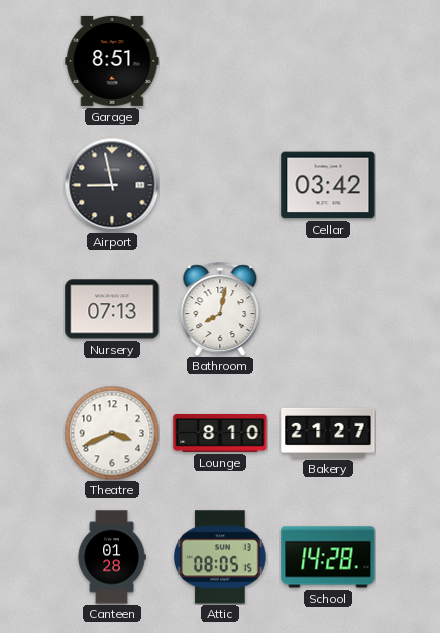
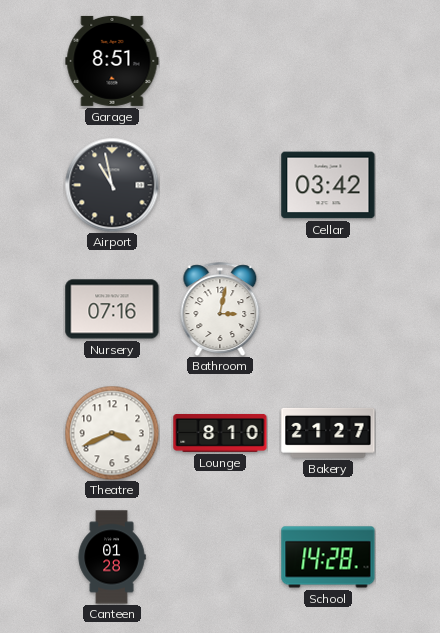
Airport: 8:58 -> 10:58 (112, 185)
Nursery: 07:13 -> 07:16 (112, 309)
Bathroom: 8:02 -> 3:02 (220, 309)
Attic: 08:05 -> none (221, 557)
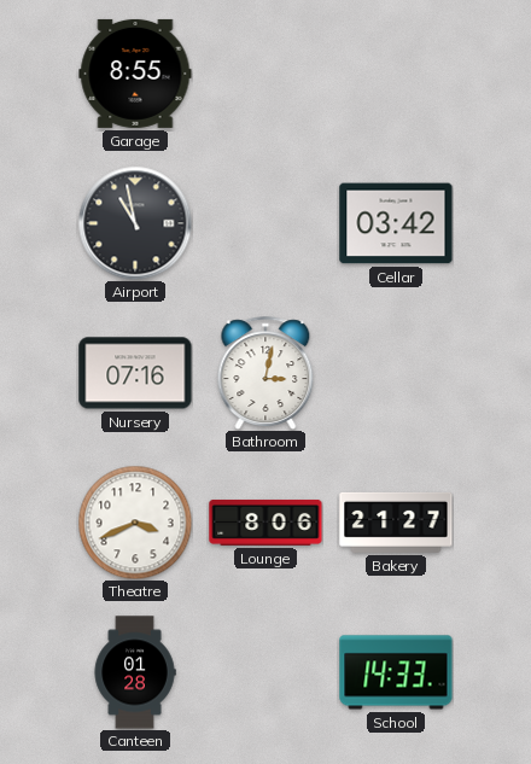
Garage: 8:51 -> 8:55 (135, 74)
Lounge: 8:10 -> 8:06 (265, 523)
School: 14:28 -> 14:33 (396, 672)
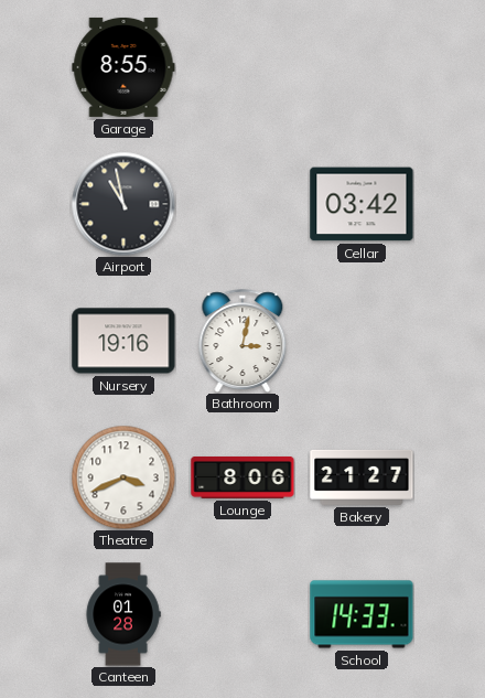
Nursery: 07:16 -> 19:16 (123, 341)
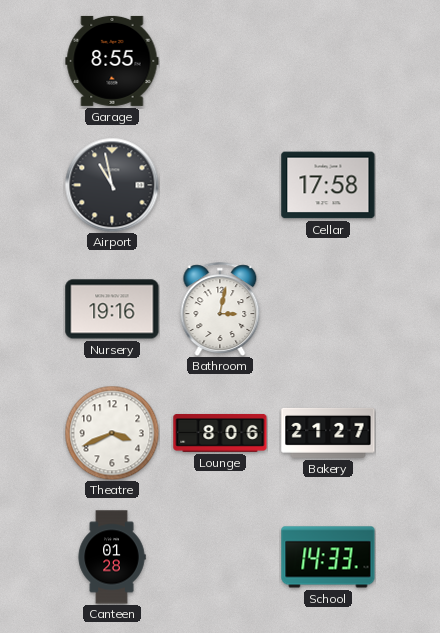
Cellar: 03:42 -> 17:58 (328, 185)
